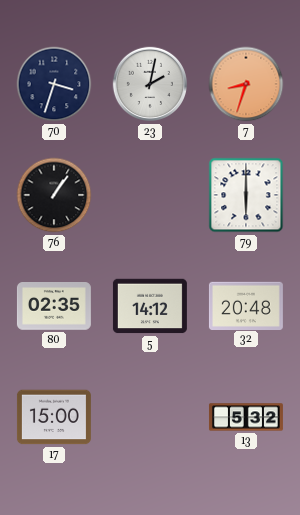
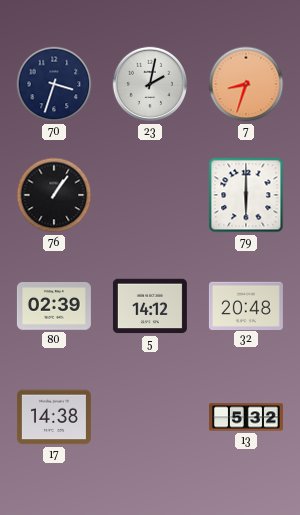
80: 02:35 -> 02:39 (54, 307)
17: 15:00 -> 14:38 (54, 417)
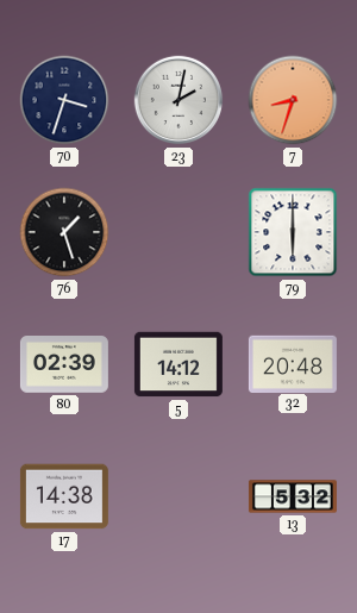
76: 1:06 -> 1:27 (64, 232)
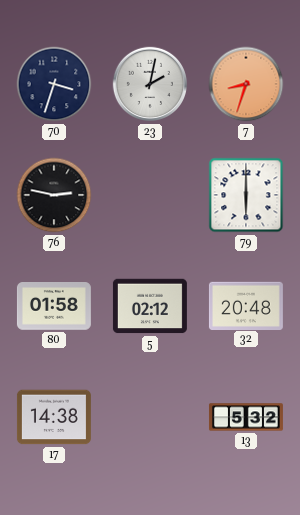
76: 1:27 -> 2:47 (54, 195)
80: 02:39 -> 01:58 (54, 307)
5: 14:12 -> 02:12 (150, 306)
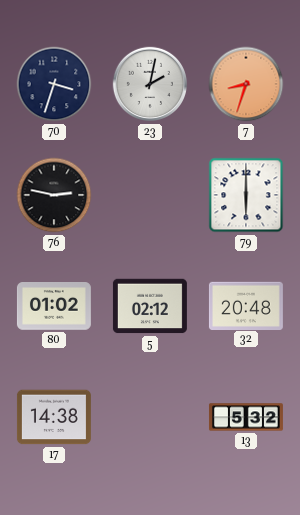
80: 01:58 -> 01:02 (54, 307)
